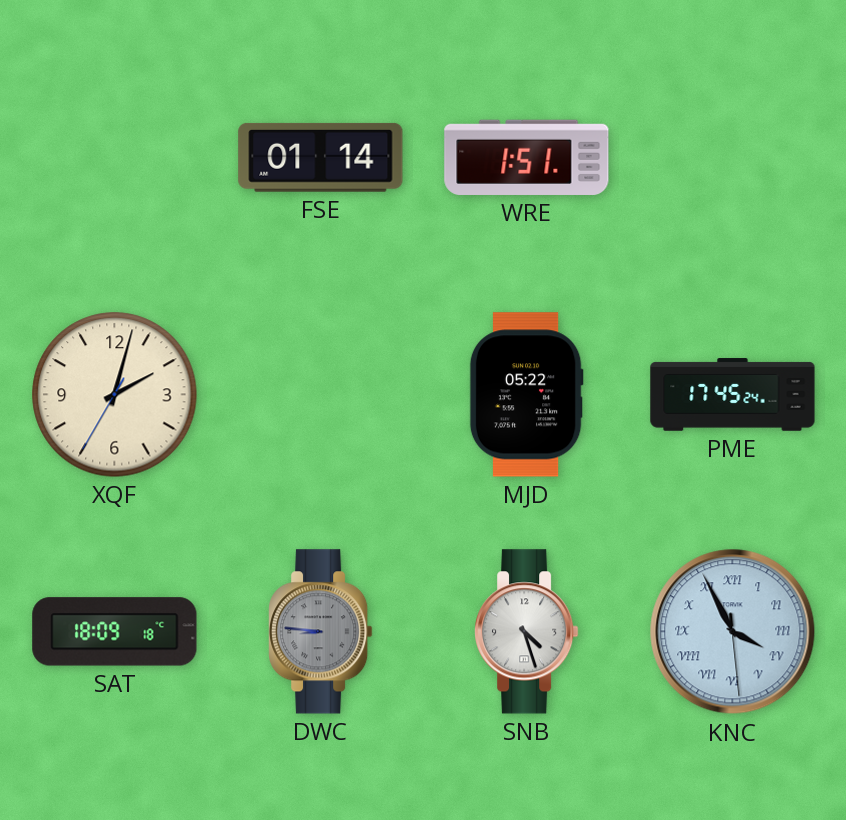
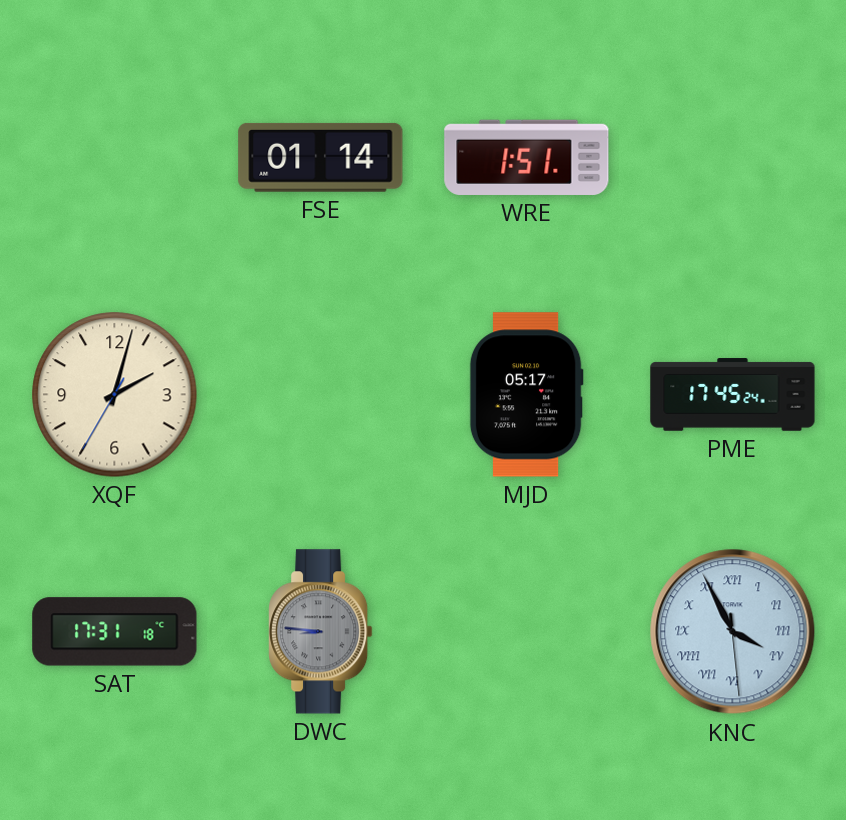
MJD: 05:22 -> 05:17 (526, 395)
SAT: 18:09 -> 17:31 (115, 632)
SNB: 4:27 -> none (527, 632)
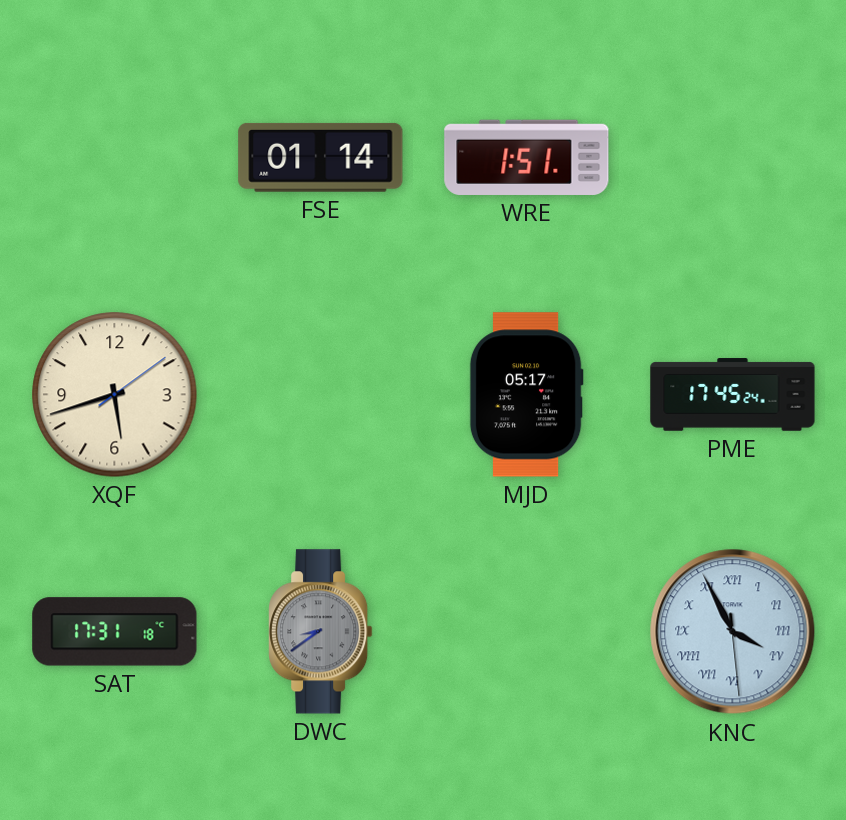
XQF: 2:02 -> 5:42 (115, 395)
DWC: 8:46 -> 8:39 (321, 632)
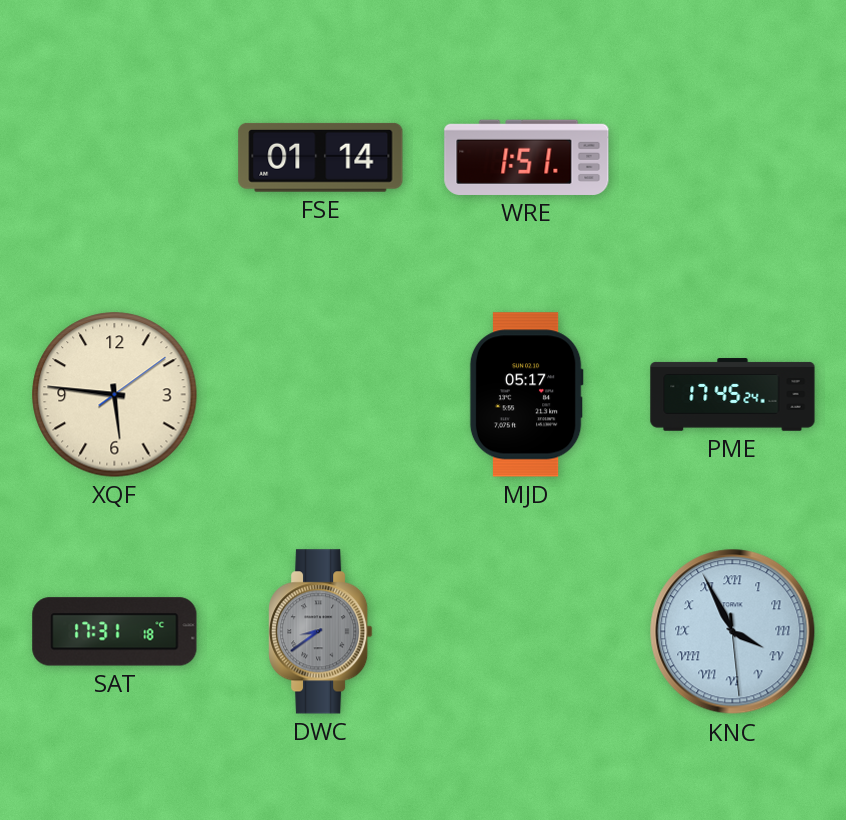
XQF: 5:42 -> 5:46 (115, 395)
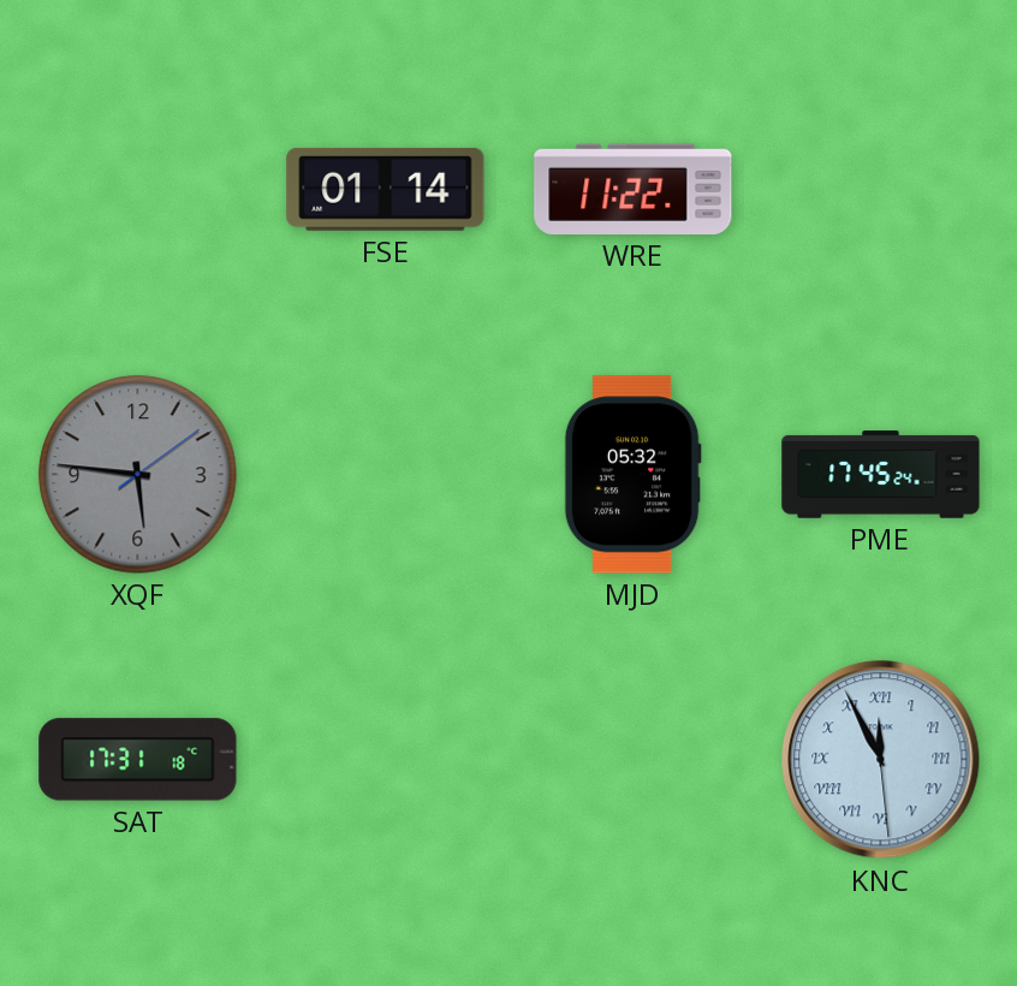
WRE: 1:51 -> 11:22 (634, 189)
XQF dial: cream -> grey (138, 475)
MJD: 05:17 -> 05:32 (632, 475)
DWC: 8:39 -> none (321, 632)
KNC: 3:55 -> 11:55 (881, 760)
